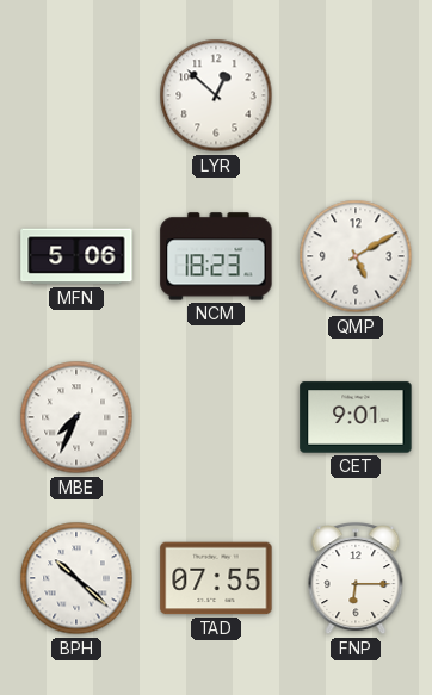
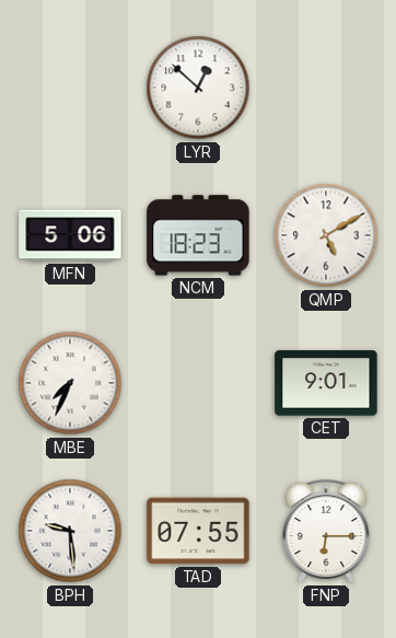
BPH: 10:22 -> 9:29 (70, 531)
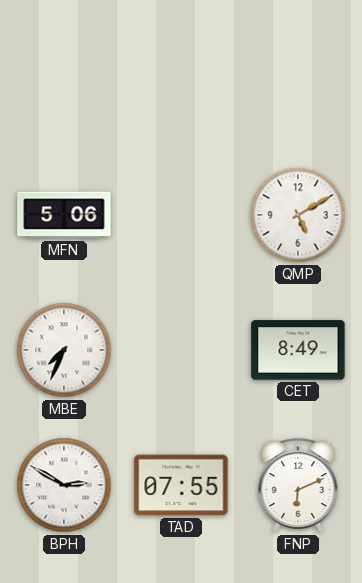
LYR: 12:52 -> none (198, 88)
NCM: 18:23 -> none (198, 235)
CET: 9:01 -> 8:49 (298, 350)
BPH: 9:29 -> 2:50 (64, 485)
FNP: 6:15 -> 6:11 (298, 486)
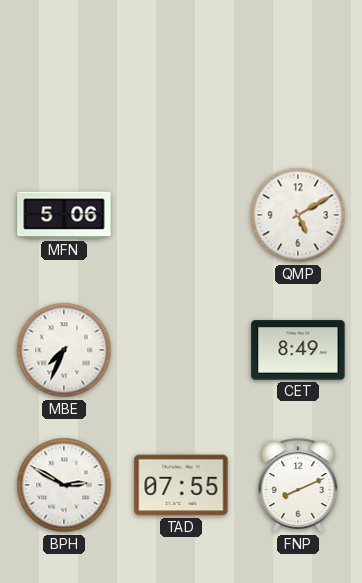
FNP: 6:11 -> 8:11 (298, 486)
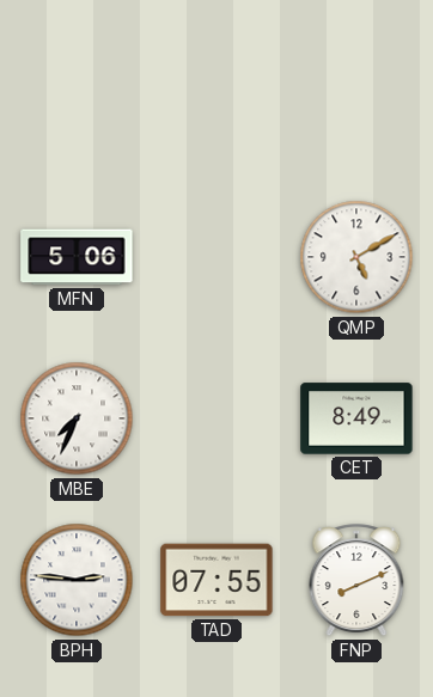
BPH: 2:50 -> 2:46 (77, 580)
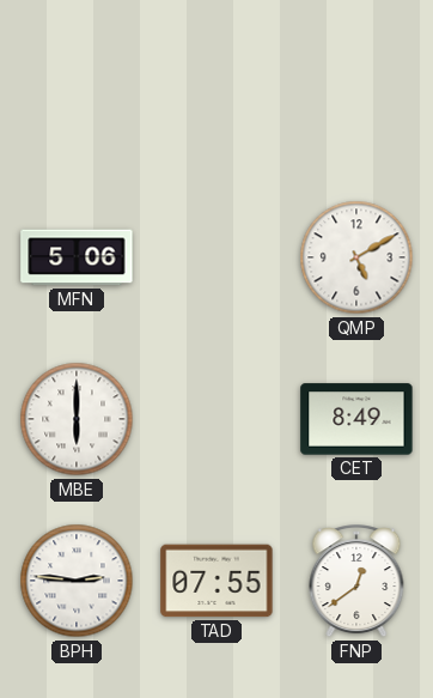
MBE: 7:34 -> 6:00 (77, 419)
FNP: 8:11 -> 12:39 (356, 582)
